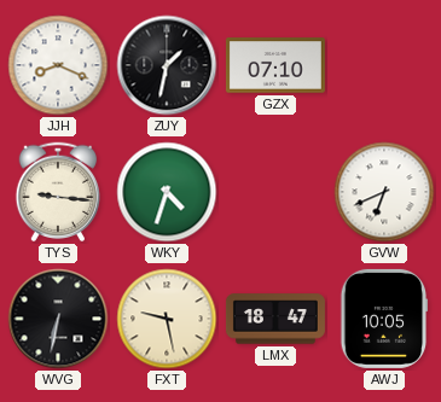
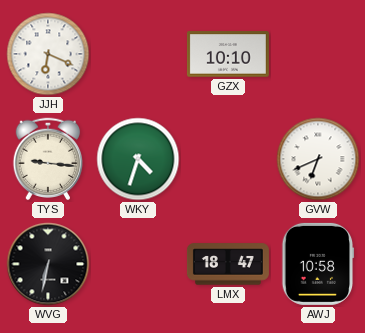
JJH: 8:19 -> 6:19 (48, 54)
ZUY: 1:32 -> none (167, 65)
GZX: 07:10 -> 10:10 (228, 54)
FXT: 9:28 -> none (167, 319)
AWJ: 10:05 -> 10:58 (318, 264)
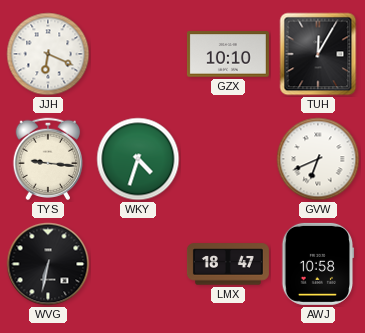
TUH: none -> 12:05 (318, 54)
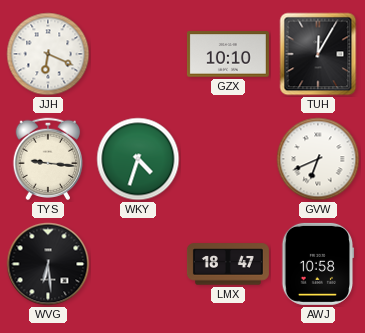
WVG: 6:32 -> 6:29 (48, 264)
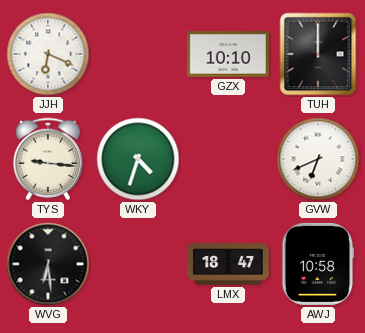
TUH: 12:05 -> 12:00 (318, 54)
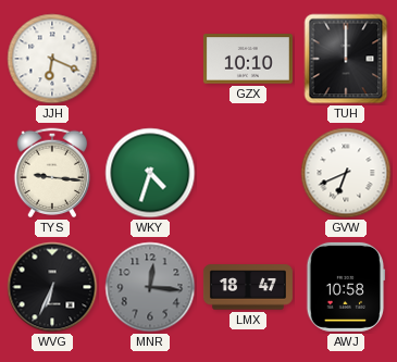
WVG: 6:29 -> 6:34 (52, 287)
MNR: none -> 12:16 (150, 287)
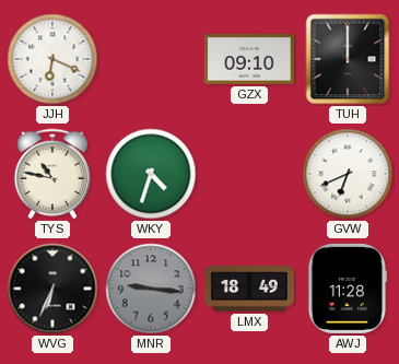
GZX: 10:10 -> 09:10 (249, 59)
TYS: 9:16 -> 10:47 (52, 174)
MNR: 12:16 -> 9:16 (151, 289)
LMX: 18:47 -> 18:49 (249, 289)
AWJ: 10:58 -> 11:28 (348, 289)
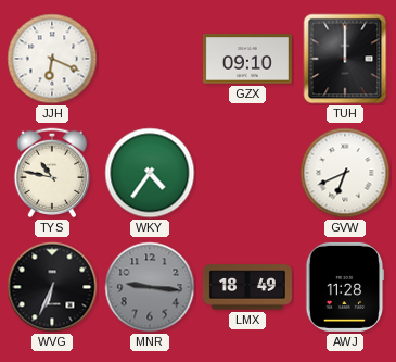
WKY: 4:33 -> 4:36 (150, 173)
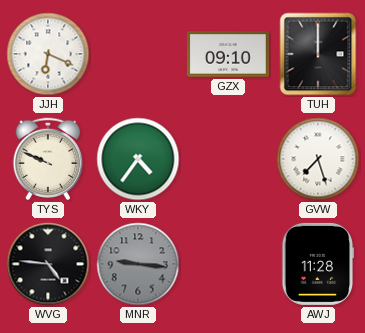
TYS: 10:47 -> 9:49 (48, 159)
GVW: 6:41 -> 7:27 (318, 159)
WVG: 6:34 -> 4:46 (48, 264)
LMX: 18:49 -> none (247, 287)
